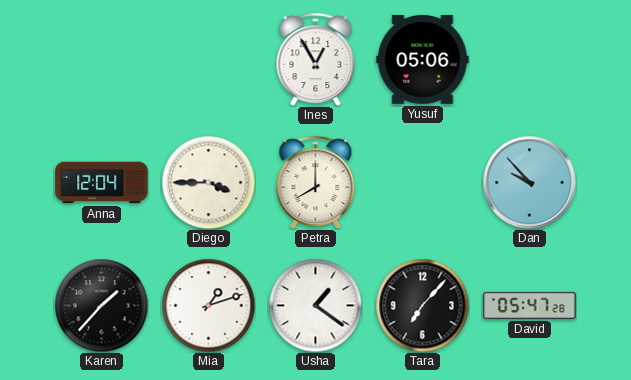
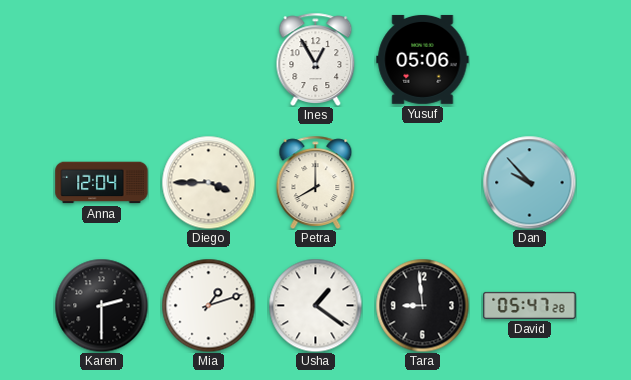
Karen: 1:37 -> 2:30 (101, 305)
Tara: 7:07 -> 8:59 (422, 305)
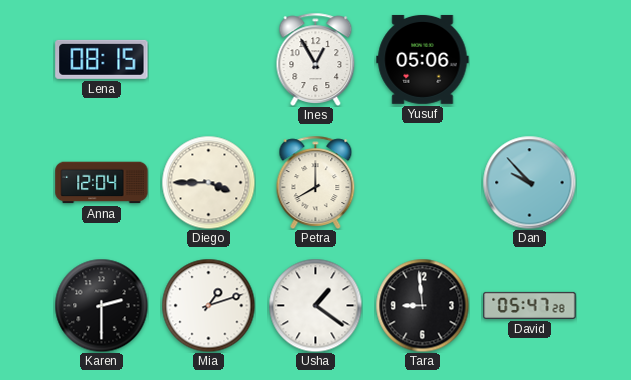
Lena: none -> 08:15 (102, 59)
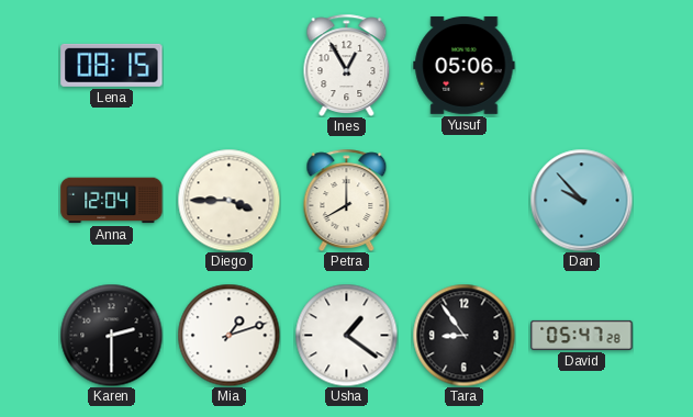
Tara: 8:59 -> 8:54 (463, 335)
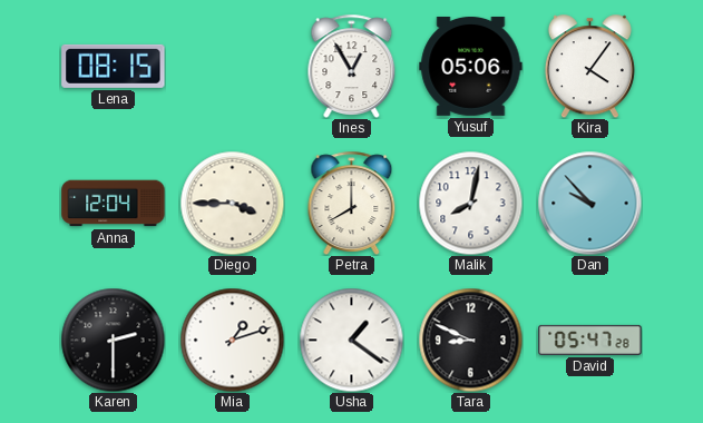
Kira: none -> 4:06 (589, 66)
Malik: none -> 8:02 (470, 203)
Tara: 8:54 -> 8:49 (470, 340)
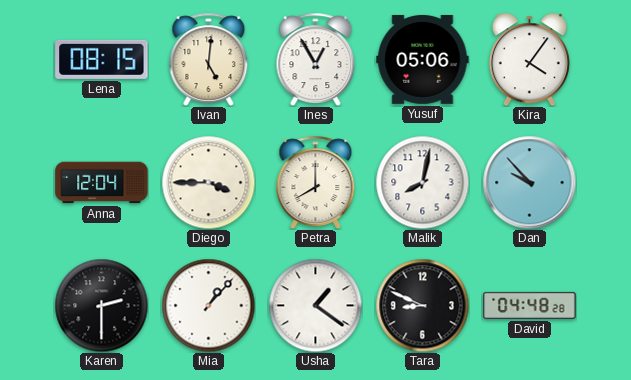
Ivan: none -> 5:01 (209, 59)
Mia: 1:12 -> 1:07 (208, 305)
David: 05:47 -> 04:48 (530, 305)
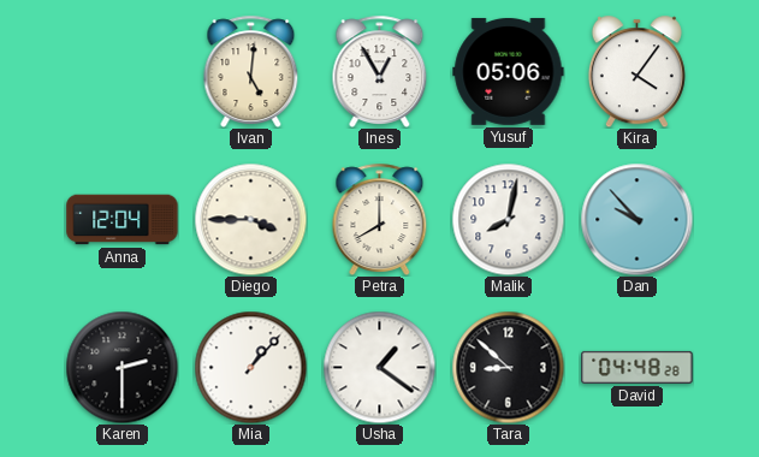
Lena: 08:15 -> none (102, 59)
Tara: 8:49 -> 8:52 (508, 367)
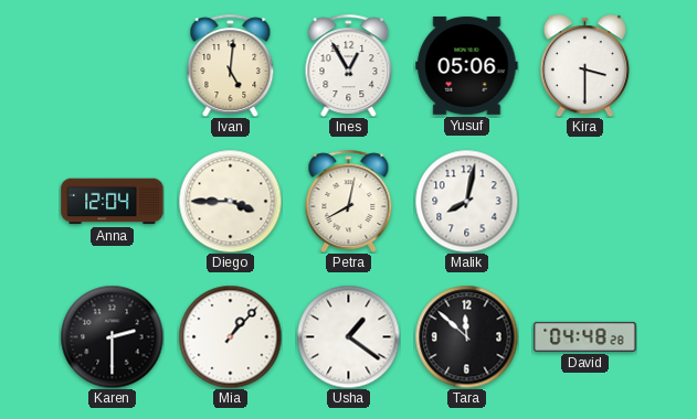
Kira: 4:06 -> 3:30 (584, 65)
Petra: 8:00 -> 8:02 (349, 201)
Dan: 9:53 -> none (636, 219)
Tara: 8:52 -> 11:52 (466, 336)
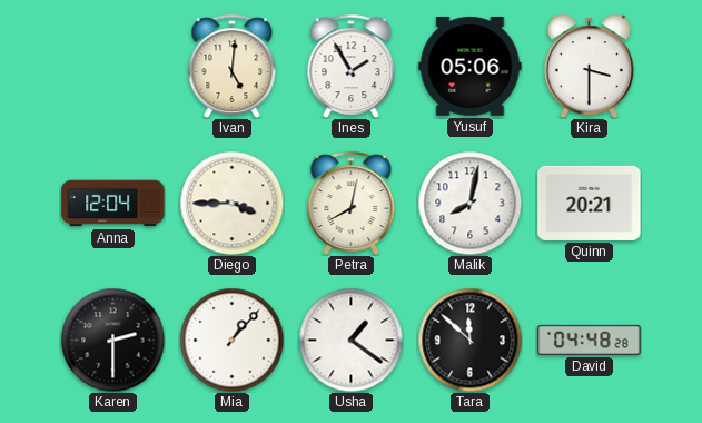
Ines: 12:55 -> 1:55 (352, 66)
Quinn: none -> 20:21 (590, 203)
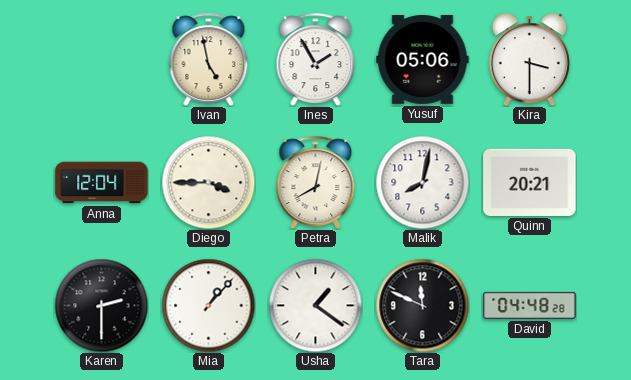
Ivan: 5:01 -> 4:58 (209, 59)
Tara: 11:52 -> 11:49 (422, 305)
